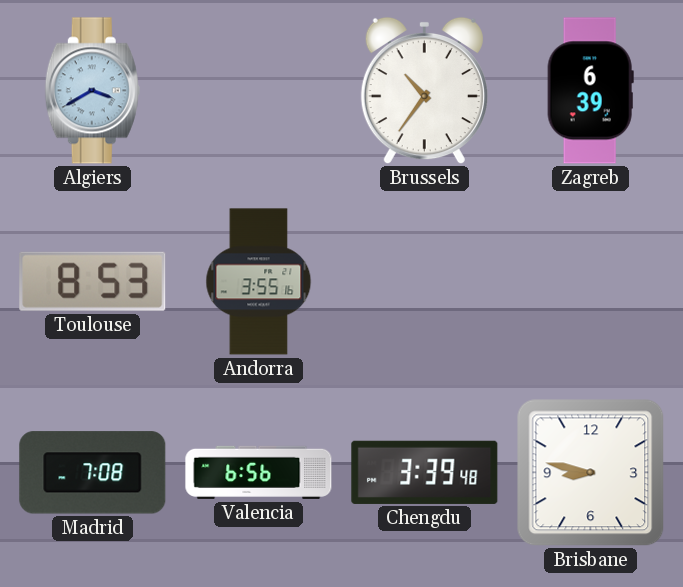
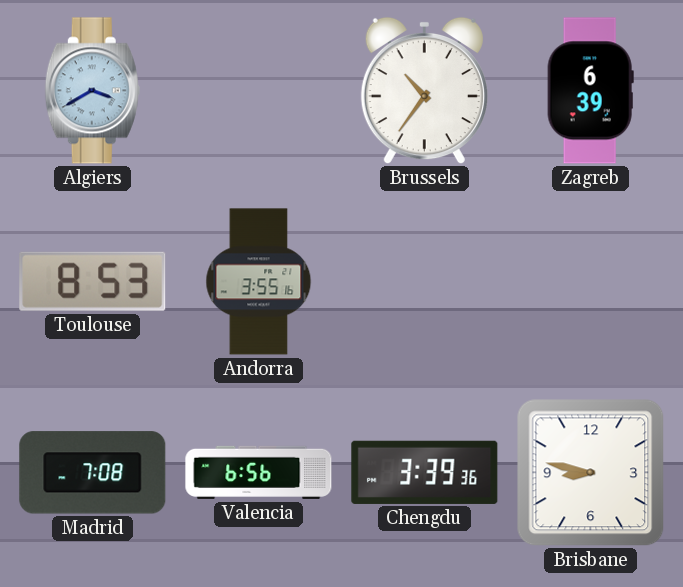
Chengdu: 3:39:48 -> 3:39:36 (425, 472)
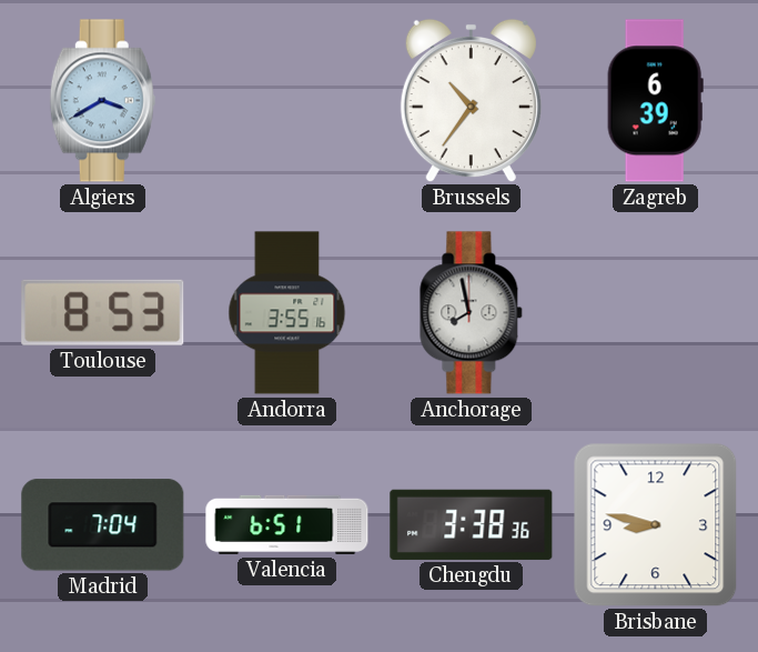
Anchorage: none -> 7:58 (472, 313)
Madrid: 7:08 -> 7:04 (103, 525)
Valencia: 6:56 -> 6:51 (287, 524)
Chengdu: 3:39 -> 3:38 (472, 524)
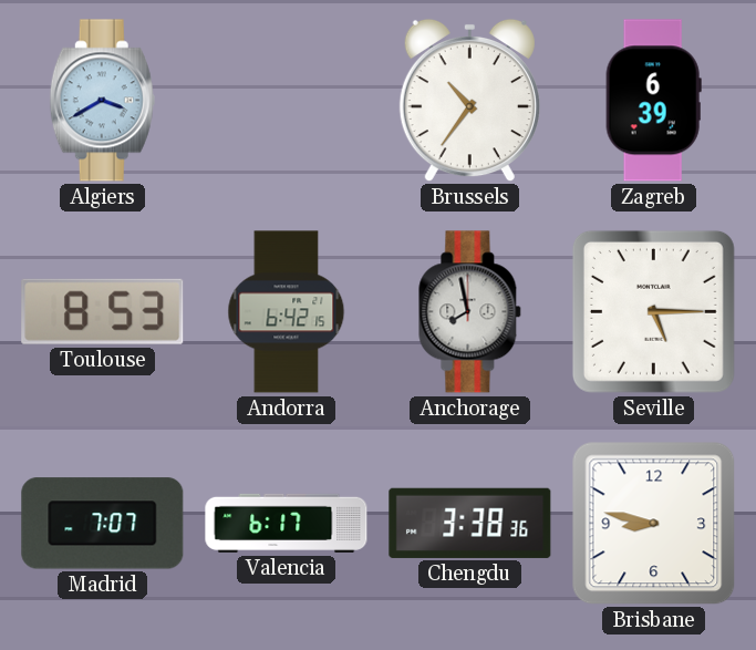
Andorra: 3:55 -> 6:42 (287, 312)
Seville: none -> 5:15 (653, 311)
Madrid: 7:04 -> 7:07 (103, 524)
Valencia: 6:51 -> 6:17 (287, 523)
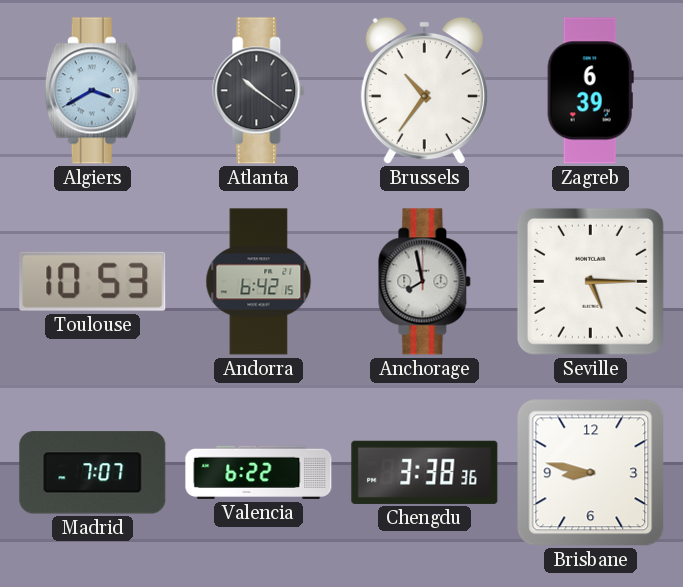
Atlanta: none -> 10:21 (259, 91)
Toulouse: 8:53 -> 10:53 (93, 281)
Valencia: 6:17 -> 6:22 (259, 472)
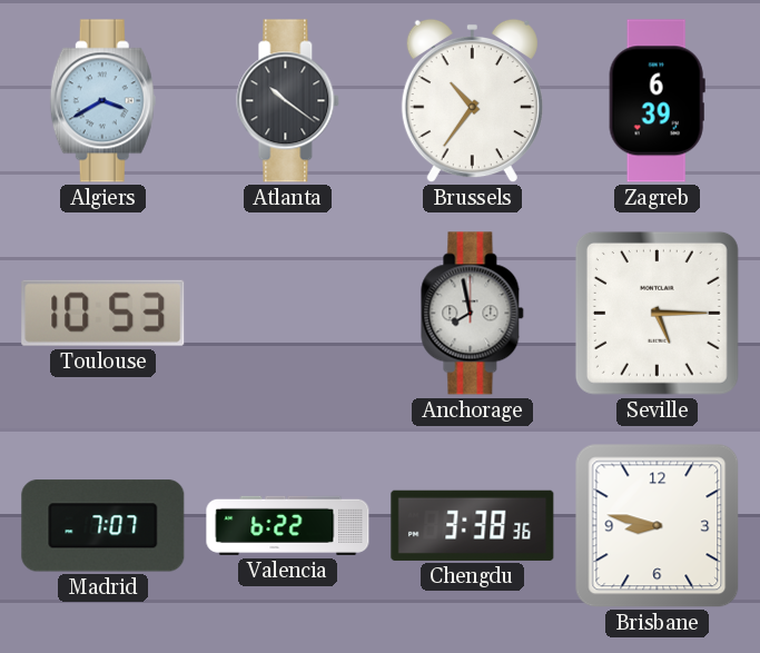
Andorra: 6:42 -> none (259, 282)
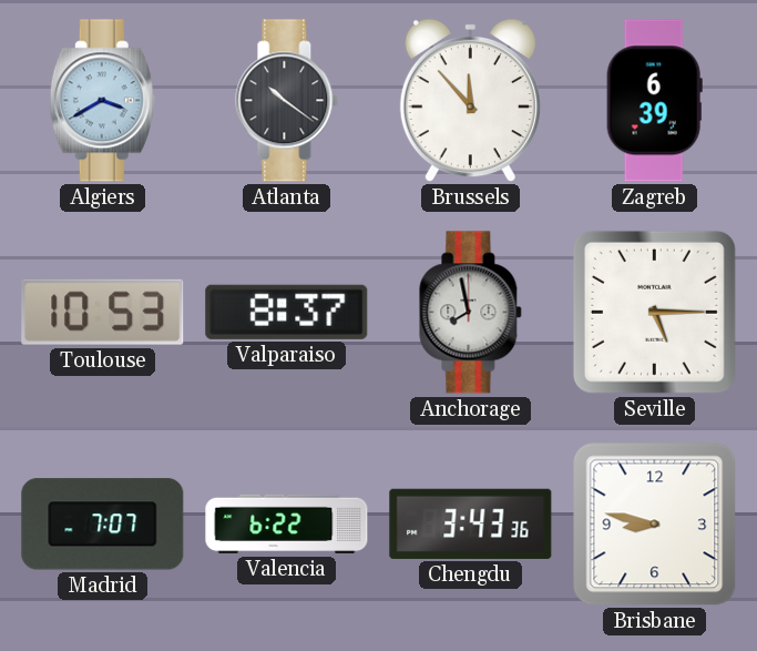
Brussels: 10:36 -> 11:53 (470, 101)
Valparaiso: none -> 8:37 (287, 312)
Chengdu: 3:38 -> 3:43 (471, 523)
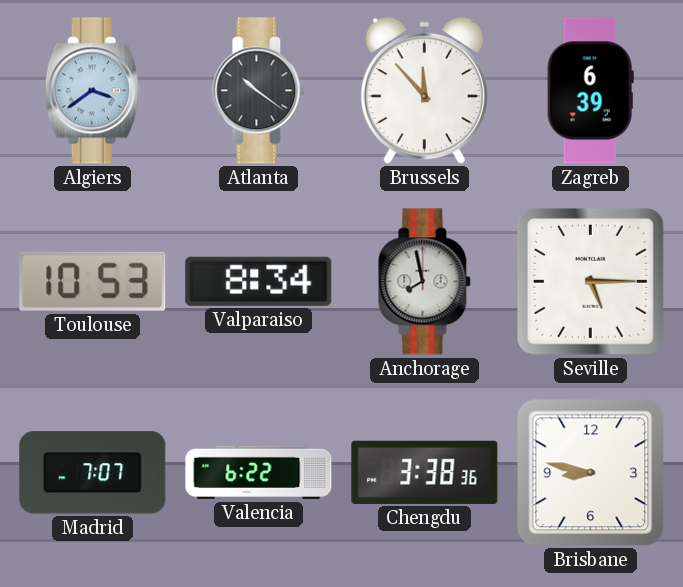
Algiers: 3:40 -> 3:39 (92, 91)
Valparaiso: 8:37 -> 8:34 (259, 281)
Chengdu: 3:43 -> 3:38 (425, 472)
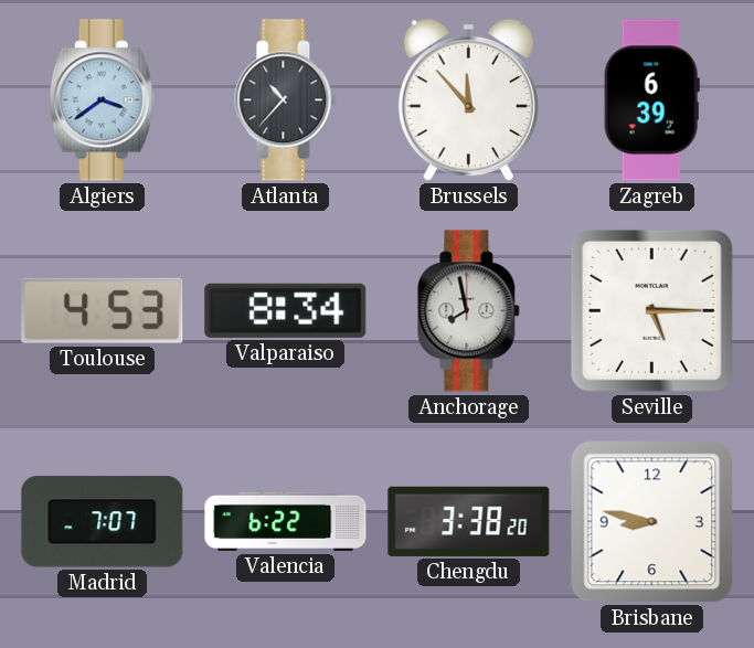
Atlanta: 10:21 -> 10:37 (286, 100)
Toulouse: 10:53 -> 4:53 (103, 310)
Chengdu: 3:38:36 -> 3:38:20 (469, 521)
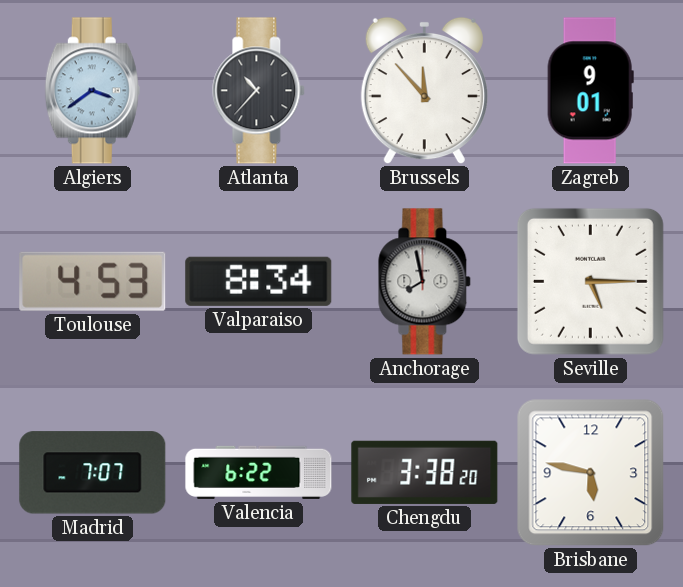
Zagreb: 6:39 -> 9:01 (590, 91)
Brisbane: 8:47 -> 5:47 (591, 473)
